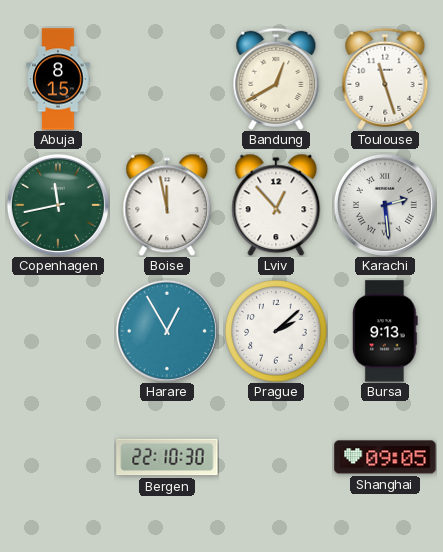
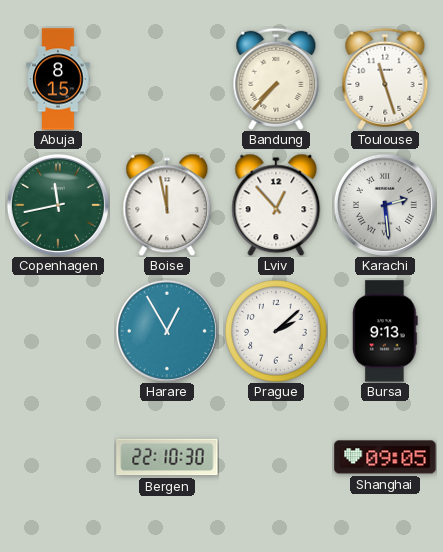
Bandung: 12:40 -> 7:37 (276, 79)
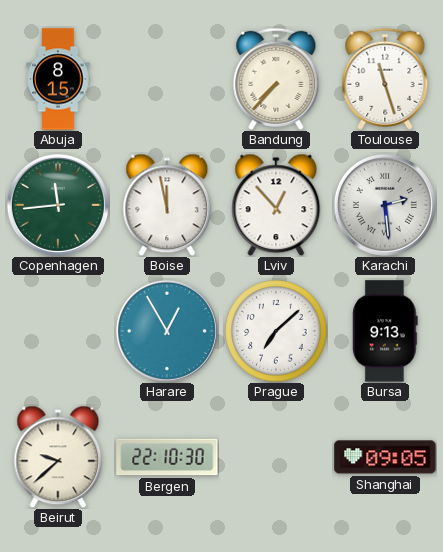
Copenhagen: 11:43 -> 11:44 (58, 205)
Prague: 2:08 -> 7:08 (276, 331)
Beirut: none -> 9:38 (58, 457)
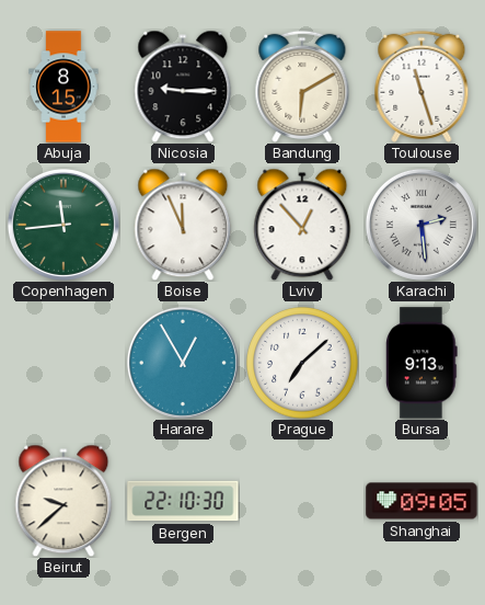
Nicosia: none -> 9:15 (183, 87)
Bandung: 7:37 -> 6:10 (302, 87)
Boise: 11:58 -> 11:56 (183, 225)
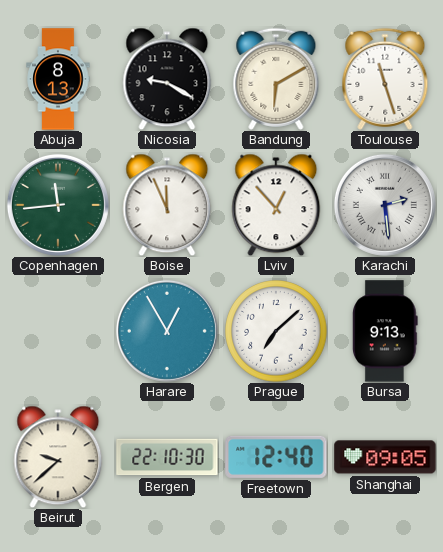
Abuja: 8:15 -> 8:13 (58, 79)
Nicosia: 9:15 -> 9:20 (167, 79)
Freetown: none -> 12:40 (276, 457)
